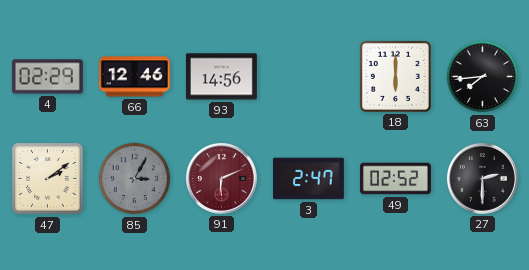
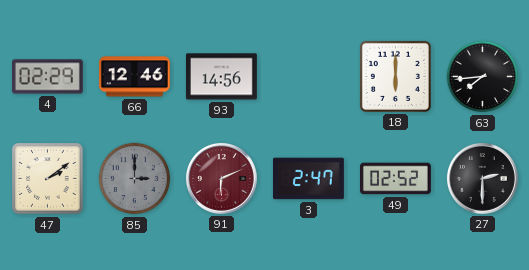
85: 3:05 -> 3:00 (135, 179)
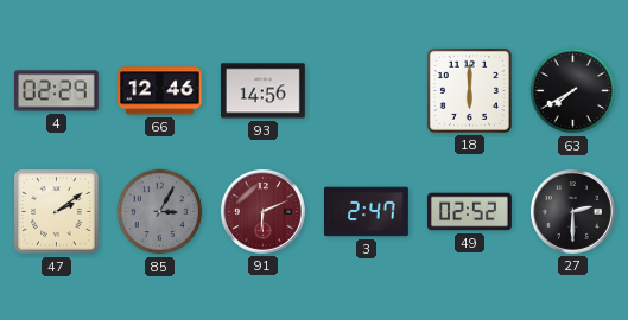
63: 7:44 -> 7:40 (573, 91)
85: 3:00 -> 3:05 (160, 212)
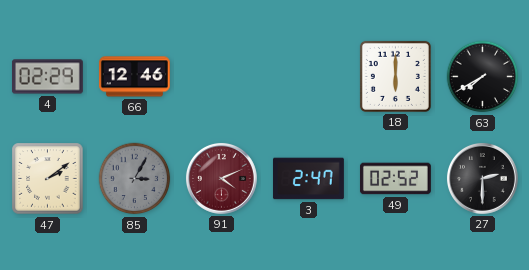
93: 14:56 -> none (262, 91)
91: 6:11 -> 4:11 (221, 178)
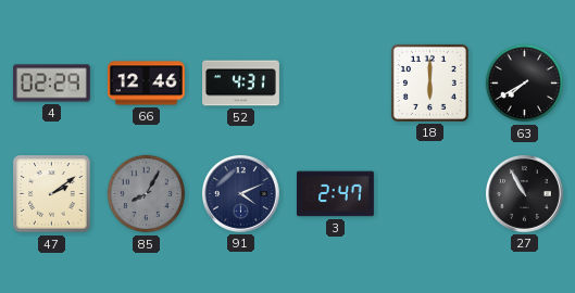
52: none -> 4:31 (241, 84)
85: 3:05 -> 8:05 (147, 194)
91 dial: burgundy -> navy (240, 193)
49: 02:52 -> none (395, 179)
27: 2:30 -> 10:55 (524, 193)
